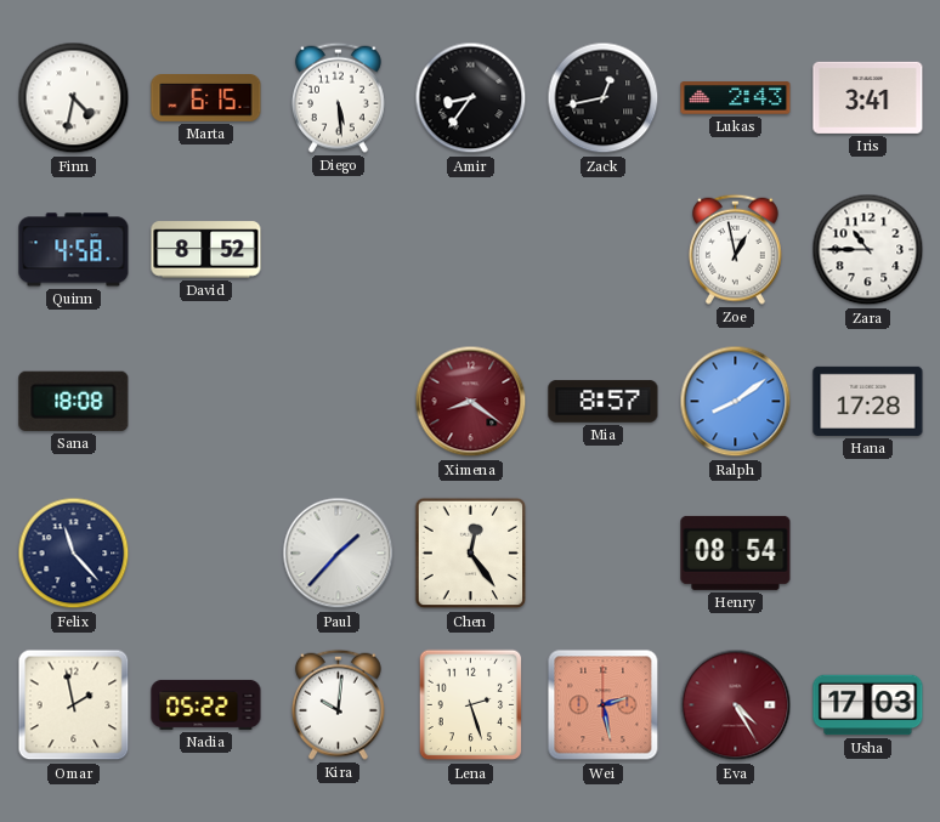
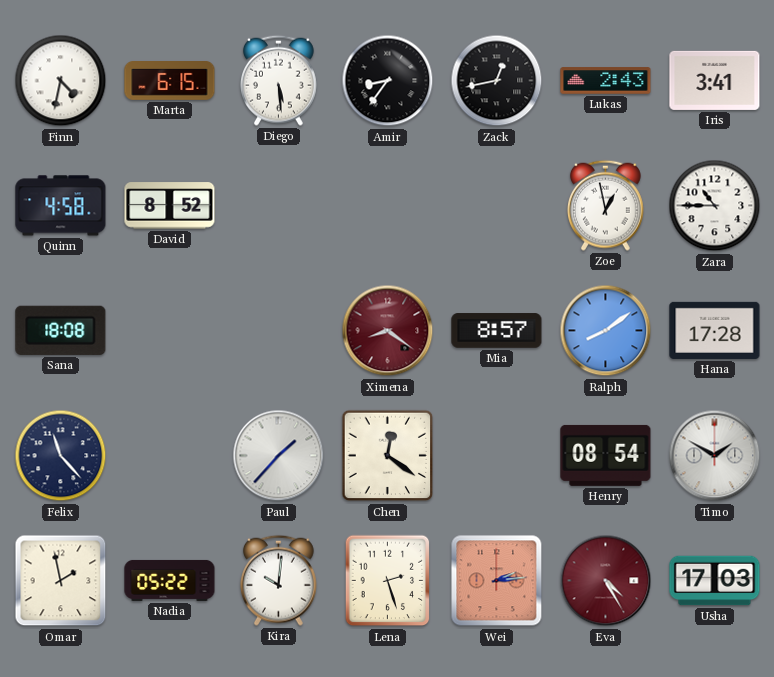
Chen: 12:24 -> 12:21 (388, 456)
Timo: none -> 1:50 (715, 456)
Wei: 2:28 -> 2:14 (497, 581)
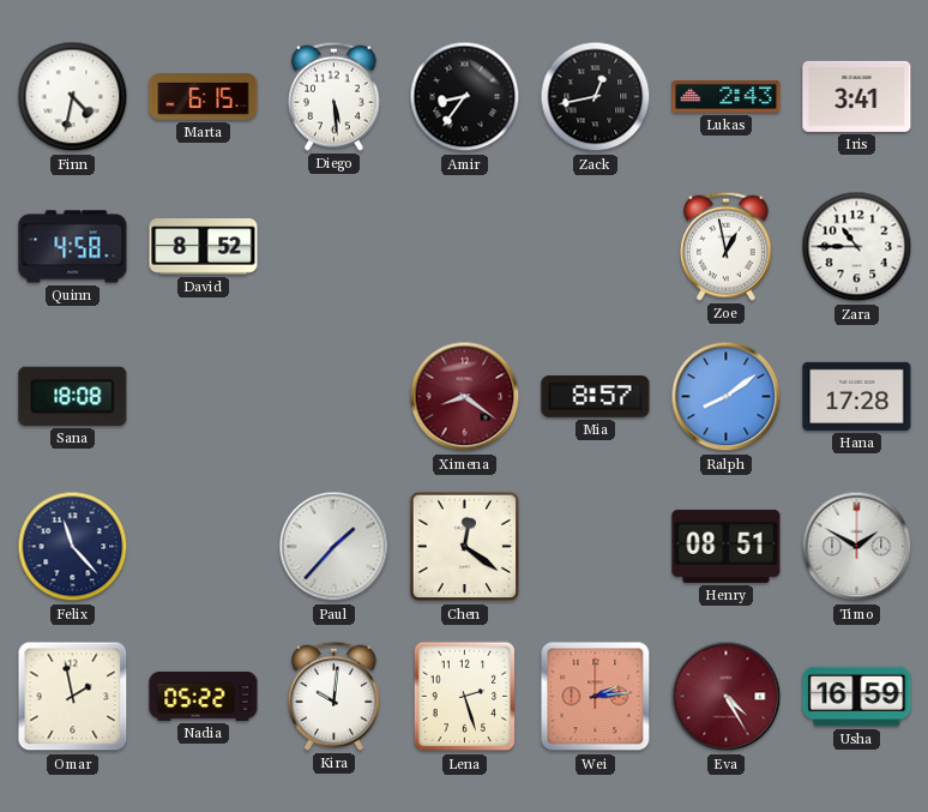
Henry: 08:54 -> 08:51 (727, 546)
Usha: 17:03 -> 16:59 (857, 697)
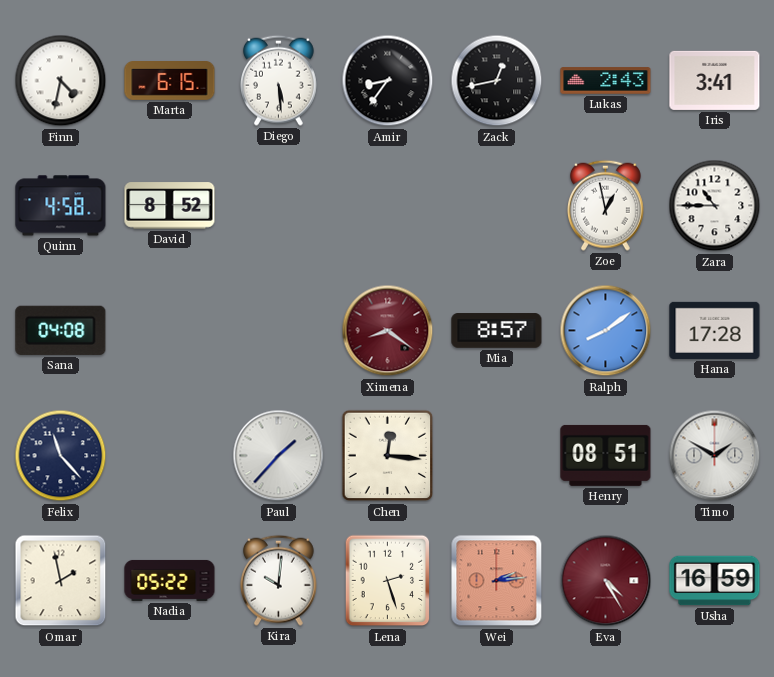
Sana: 18:08 -> 04:08 (61, 330)
Chen: 12:21 -> 12:16 (388, 456)
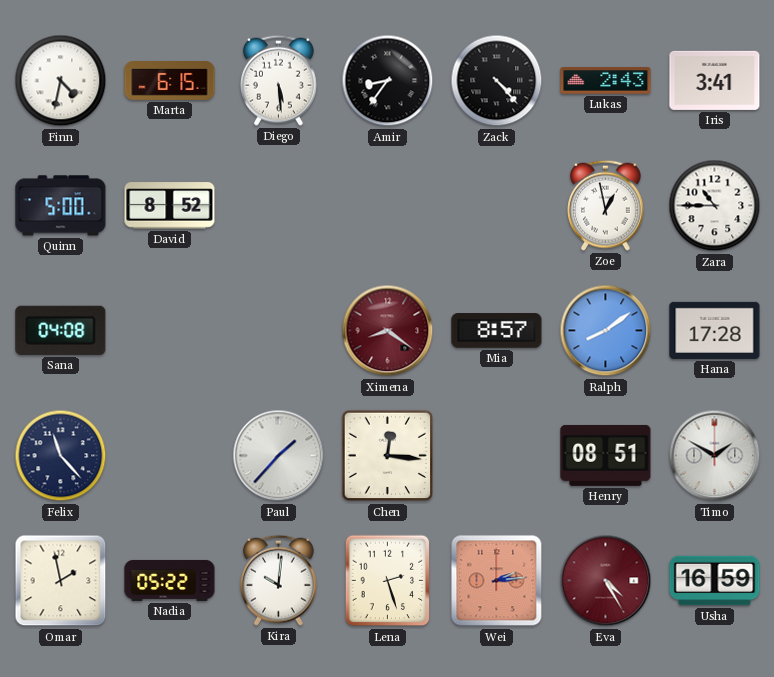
Zack: 12:43 -> 4:23 (497, 81)
Quinn: 4:58 -> 5:00 (61, 206)
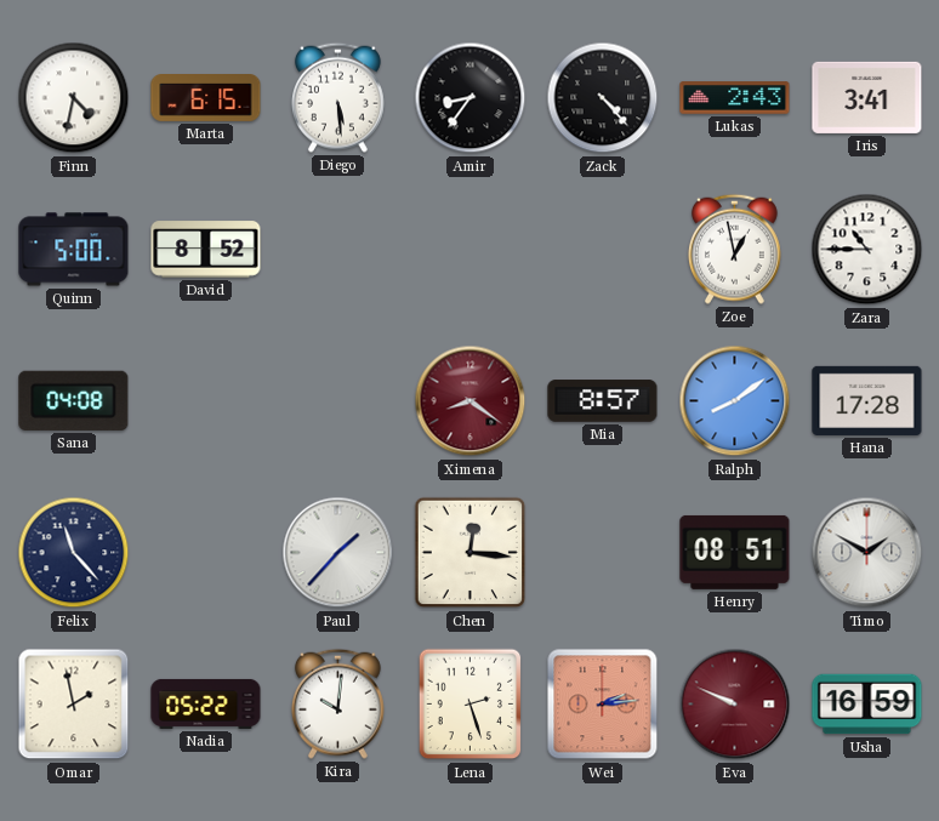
Eva: 4:25 -> 9:49 (735, 705)
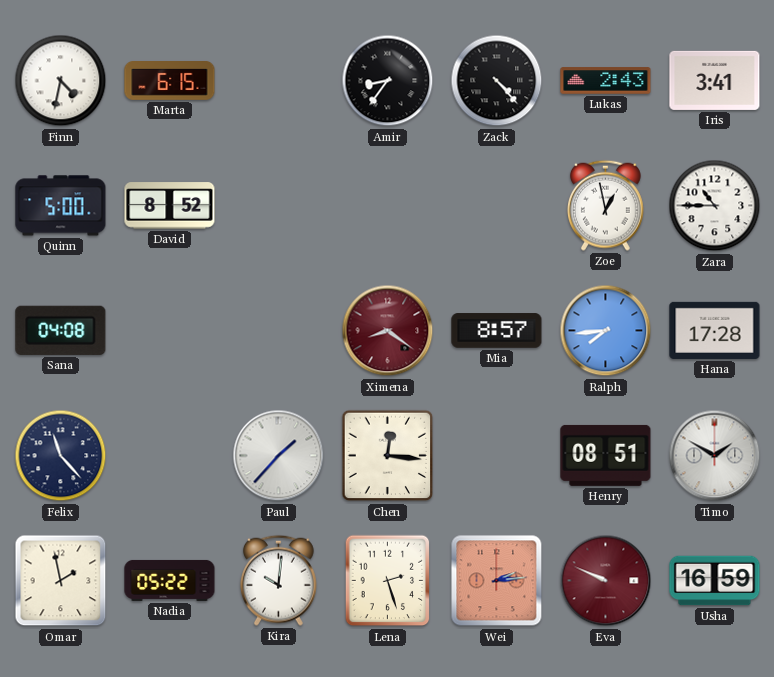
Diego: 5:29 -> none (337, 97)
Ralph: 8:09 -> 7:44 (606, 331)
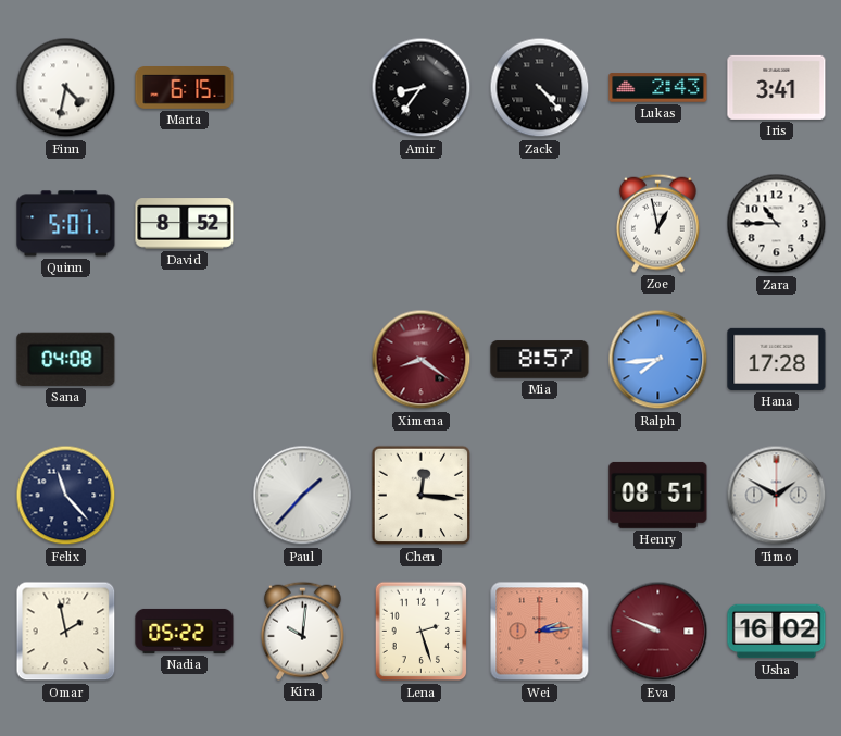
Quinn: 5:00 -> 5:01 (66, 224)
Usha: 16:59 -> 16:02 (777, 632)
